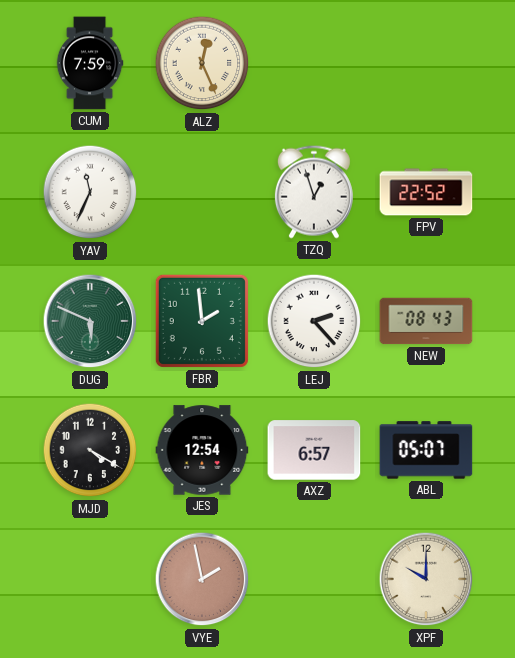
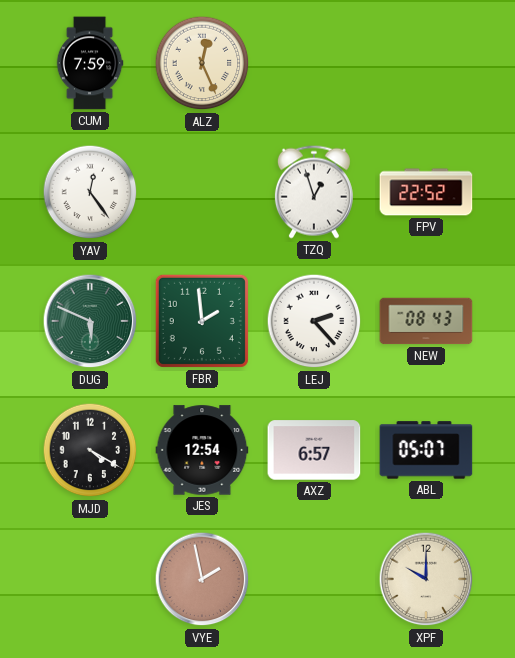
YAV: 11:34 -> 12:24 (90, 192)
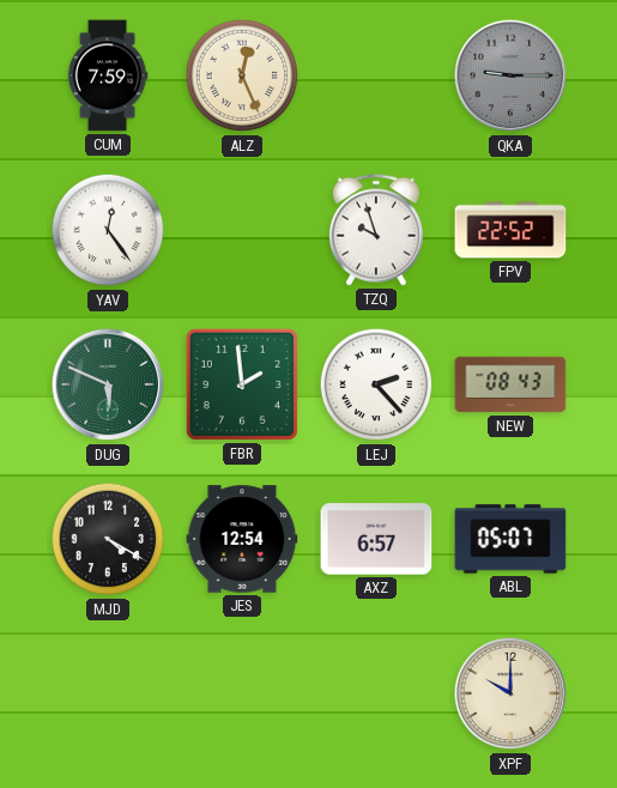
QKA: none -> 9:15 (510, 75)
TZQ: 12:57 -> 9:57 (376, 230)
VYE: 1:58 -> none (202, 579)
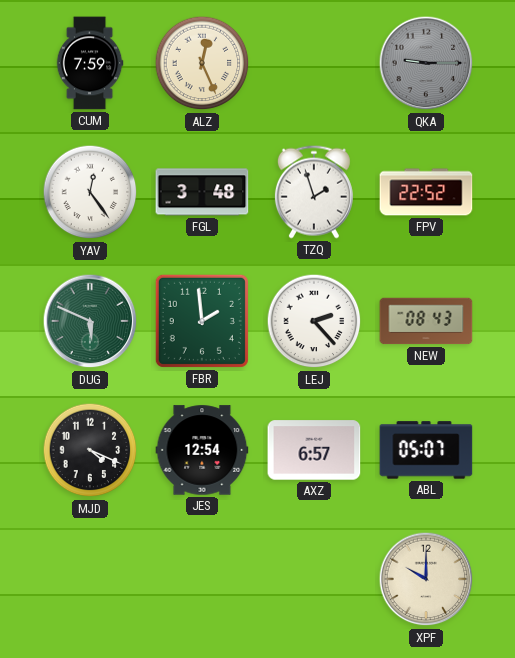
FGL: none -> 3:48 (202, 192)
TZQ: 9:57 -> 1:57 (314, 192)
MJD: 4:20 -> 4:19 (90, 450)
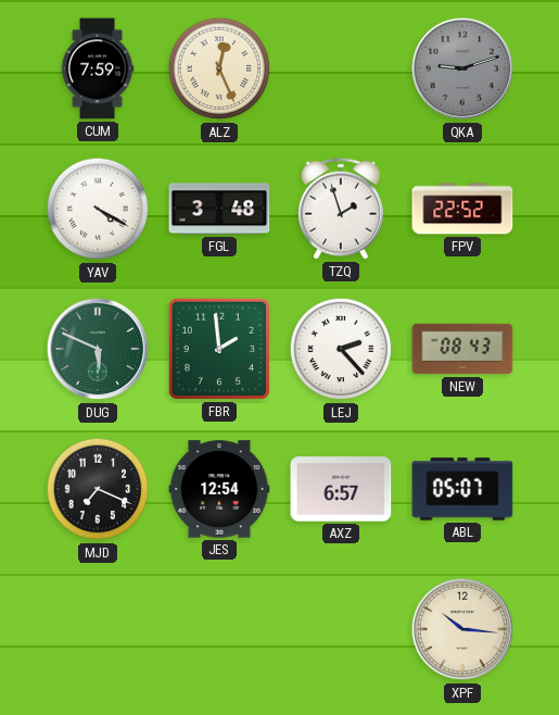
QKA: 9:15 -> 9:12 (462, 68)
YAV: 12:24 -> 4:20 (98, 209)
MJD: 4:19 -> 7:19 (98, 489)
XPF: 10:00 -> 10:16 (462, 629)
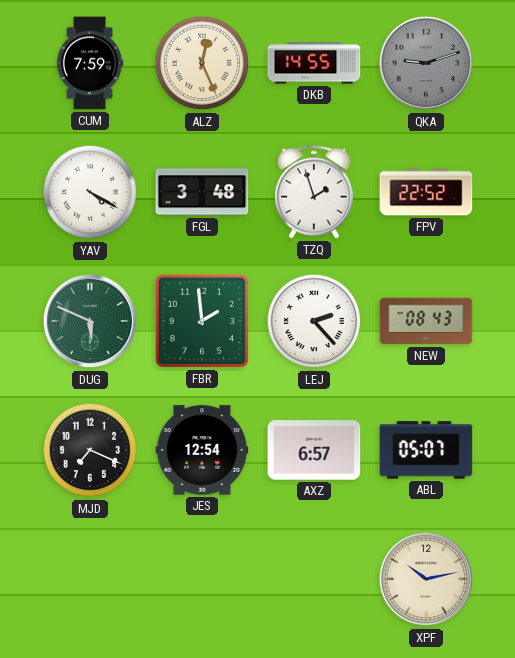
DKB: none -> 14:55 (314, 63)
XPF: 10:16 -> 10:13 (426, 579)
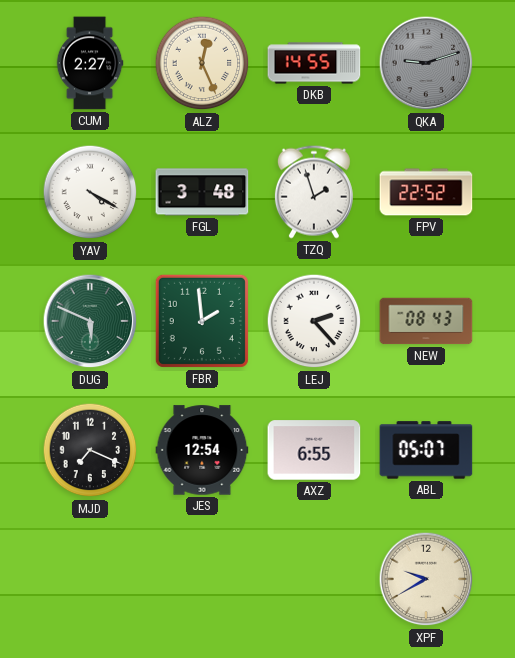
CUM: 7:59 -> 2:27 (90, 63)
AXZ: 6:57 -> 6:55 (314, 450)
XPF: 10:13 -> 9:40 (426, 579)
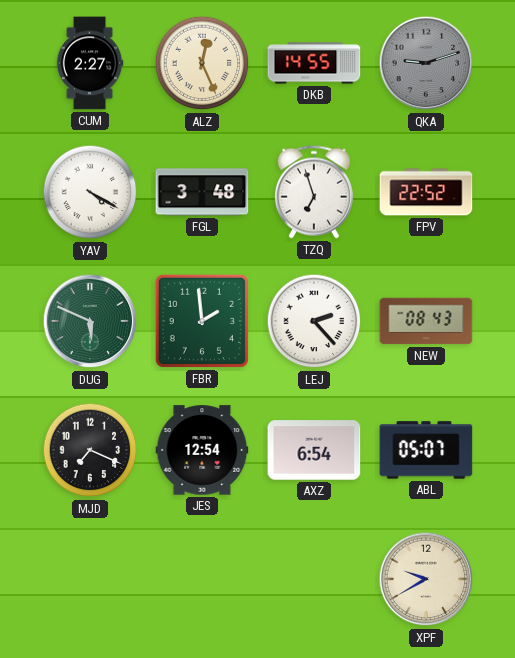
TZQ: 1:57 -> 6:57 (314, 192)
AXZ: 6:55 -> 6:54 (314, 450)
